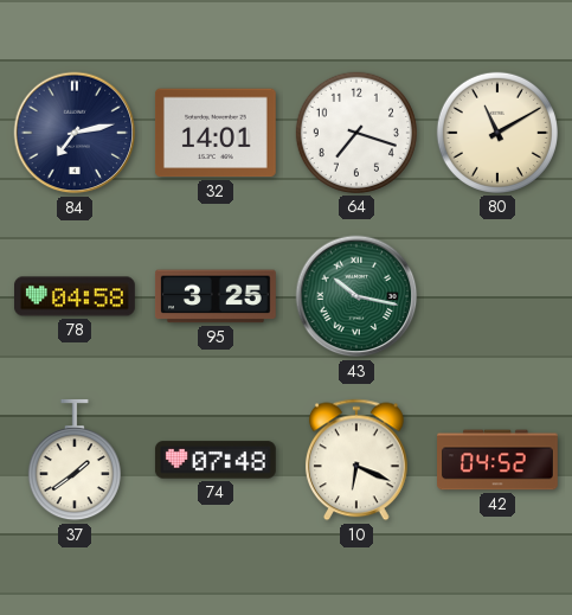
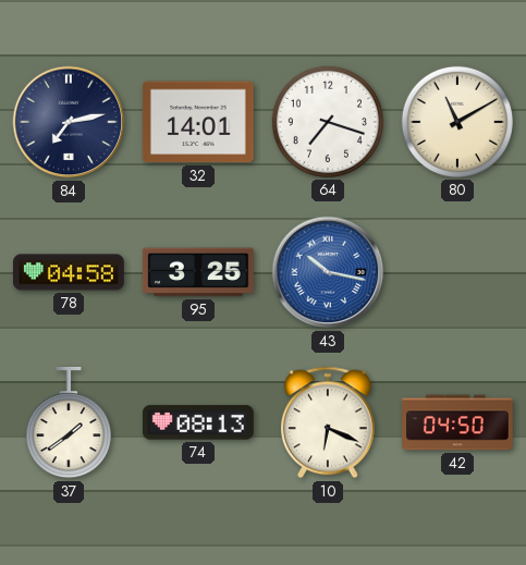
43 dial: green -> blue (328, 272)
74: 07:48 -> 08:13 (198, 422)
42: 04:52 -> 04:50 (458, 422)
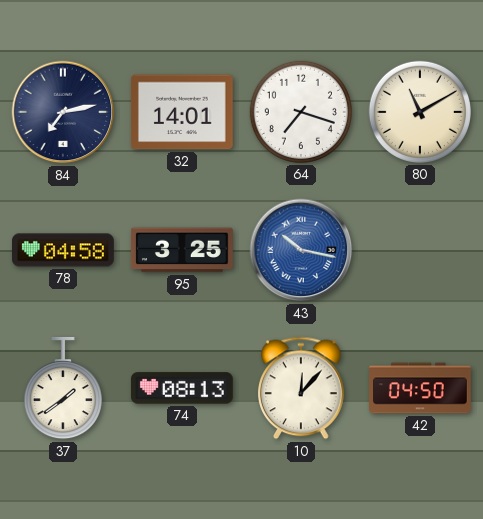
10: 6:19 -> 12:07 (301, 388)
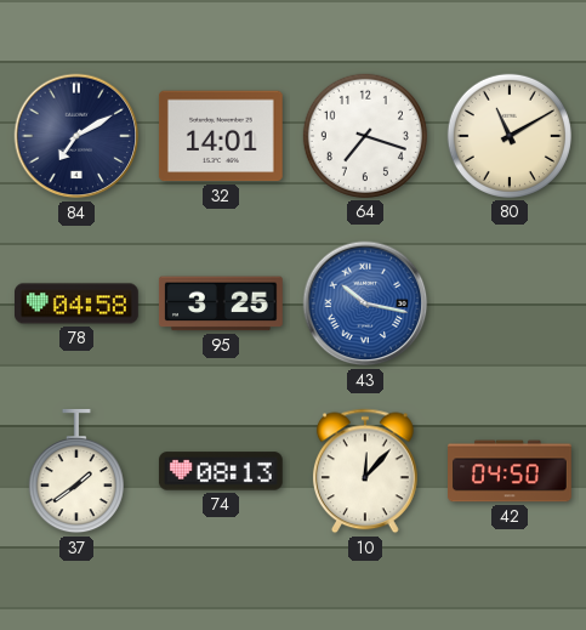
84: 7:13 -> 7:10 (76, 136)
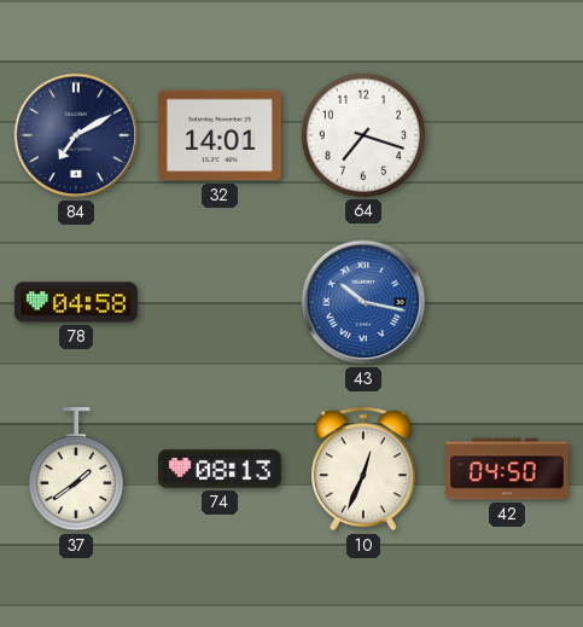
80: 11:10 -> none (510, 136)
95: 3:25 -> none (221, 303)
10: 12:07 -> 12:34 (363, 469)
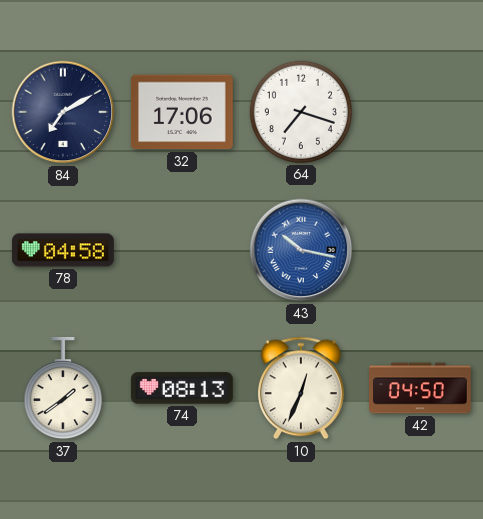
32: 14:01 -> 17:06 (182, 112)
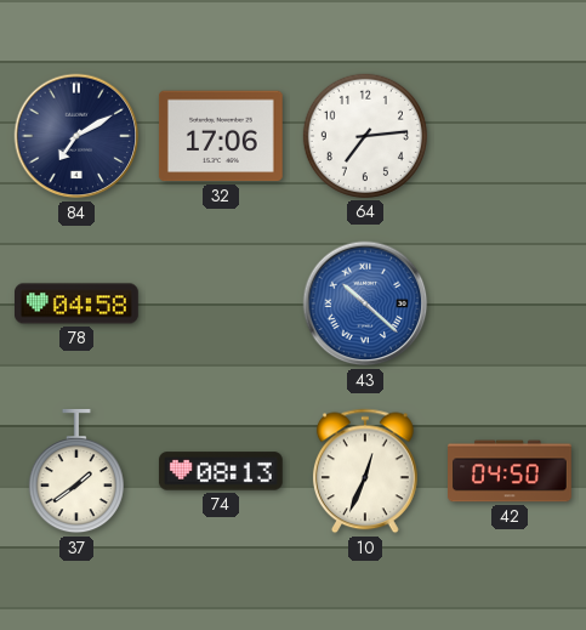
64: 7:18 -> 7:14 (365, 136)
43: 10:17 -> 10:22 (365, 303)
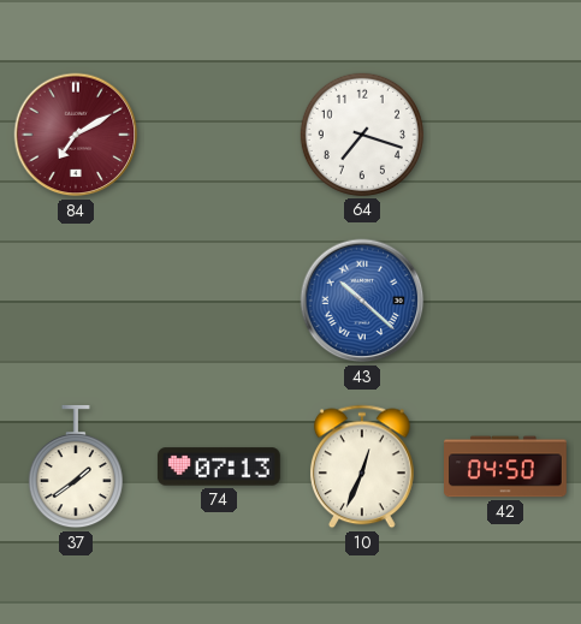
84 dial: navy -> burgundy (76, 135)
32: 17:06 -> none (221, 136)
64: 7:14 -> 7:18 (362, 135)
78: 04:58 -> none (78, 303)
74: 08:13 -> 07:13 (219, 466)
